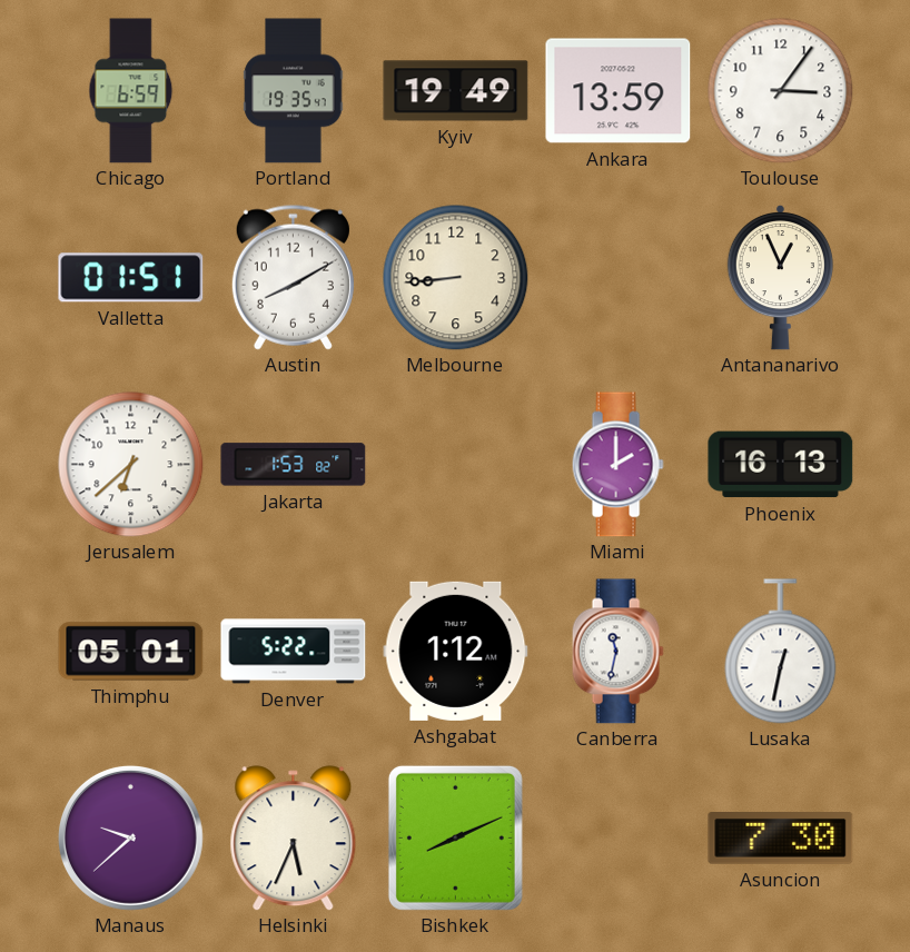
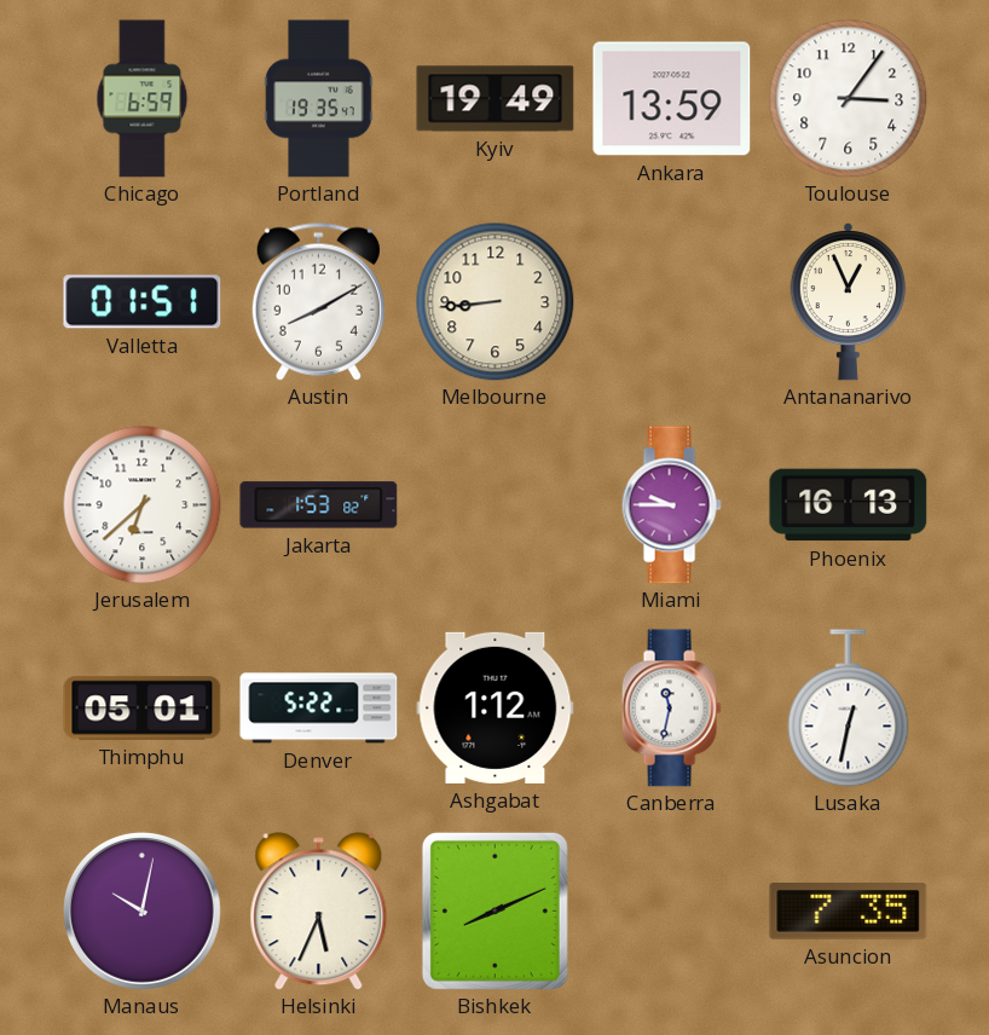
Miami: 2:00 -> 9:45 (671, 505)
Manaus: 9:38 -> 10:02 (141, 910)
Asuncion: 7:30 -> 7:35 (849, 912)
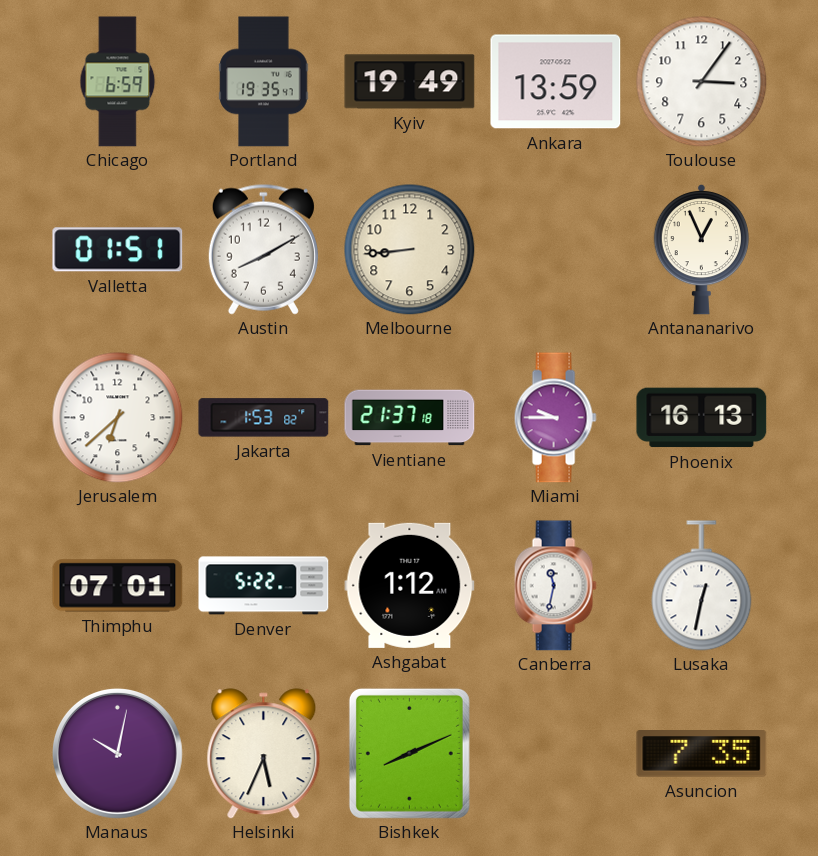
Vientiane: none -> 21:37 (410, 418)
Thimphu: 05:01 -> 07:01 (118, 586)
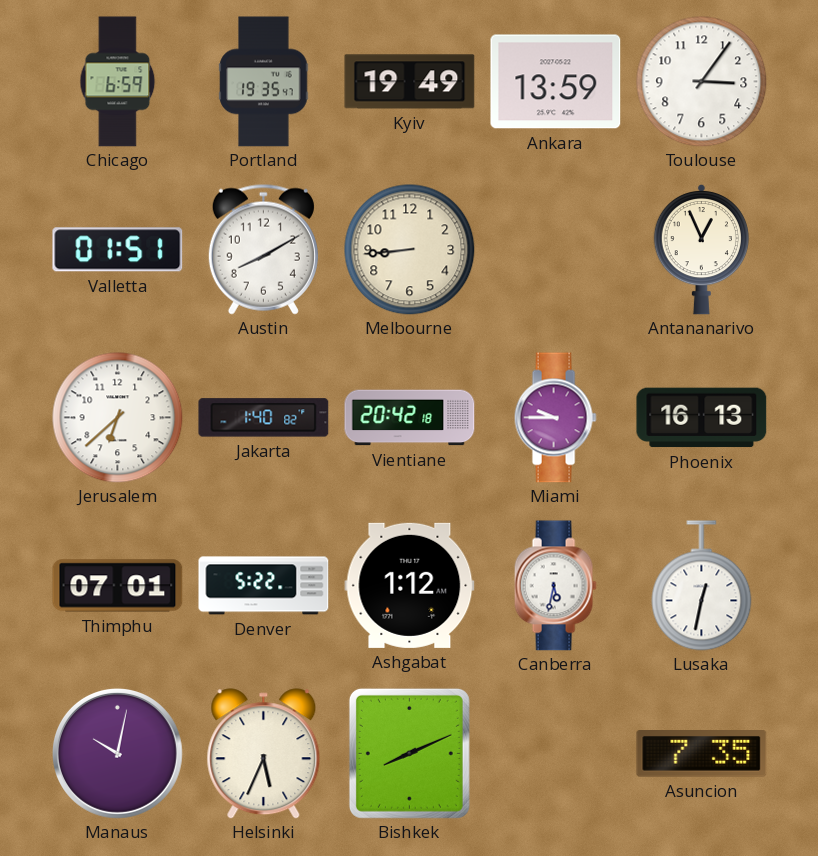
Jakarta: 1:53 -> 1:40 (264, 418)
Vientiane: 21:37 -> 20:42 (410, 418)
Canberra: 11:32 -> 5:32 (555, 586)
